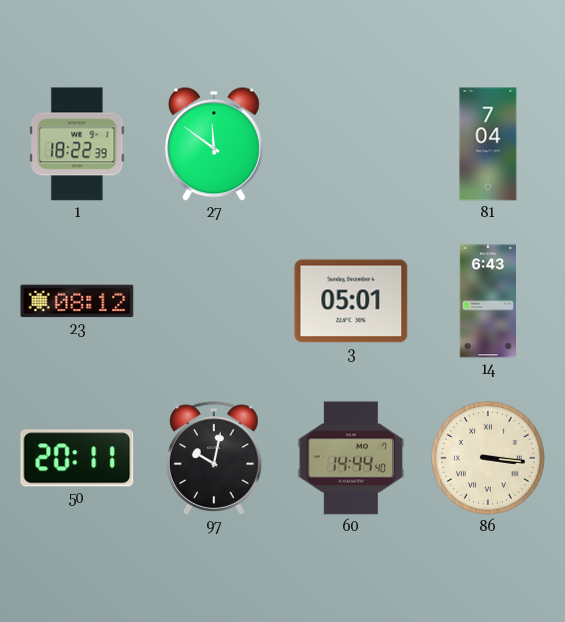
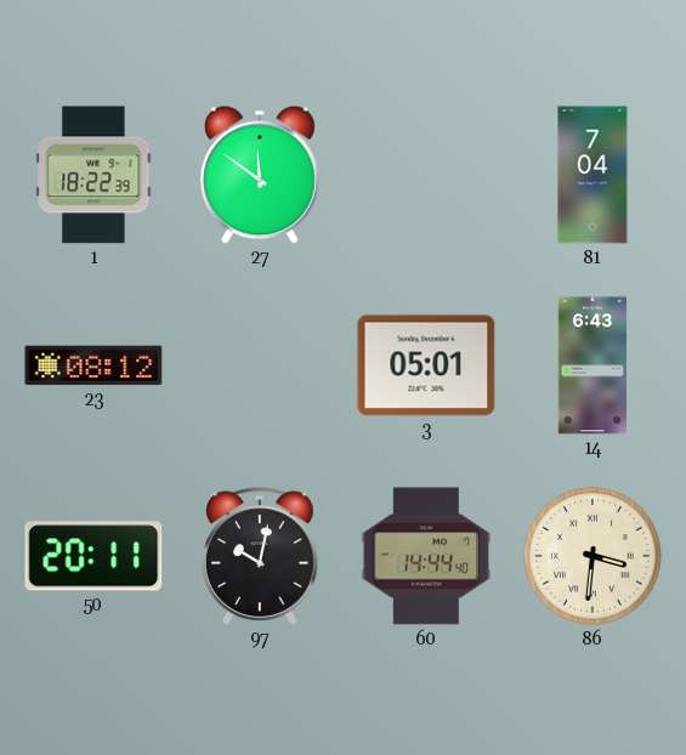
86: 3:16 -> 3:31 (593, 556)
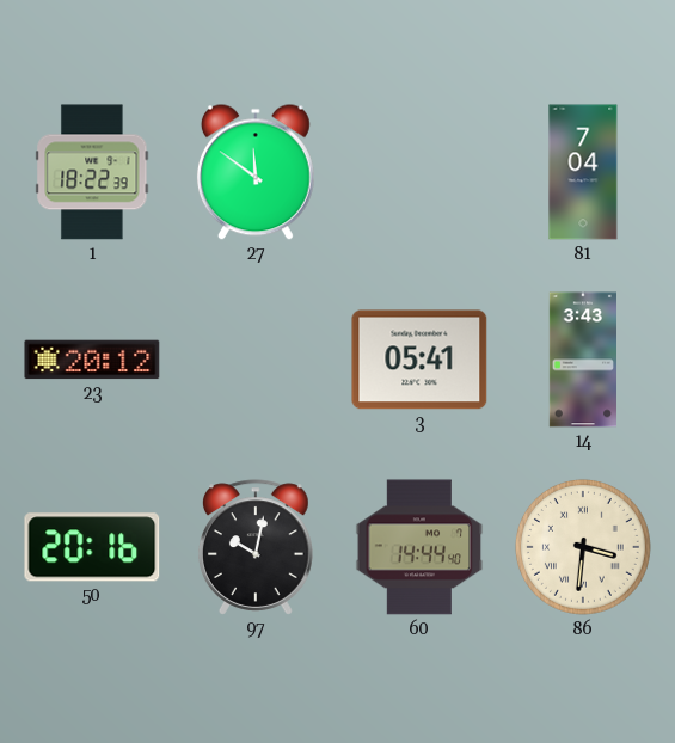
23: 08:12 -> 20:12 (92, 360)
3: 05:01 -> 05:41 (419, 360)
14: 6:43 -> 3:43 (583, 360)
50: 20:11 -> 20:16 (92, 547)
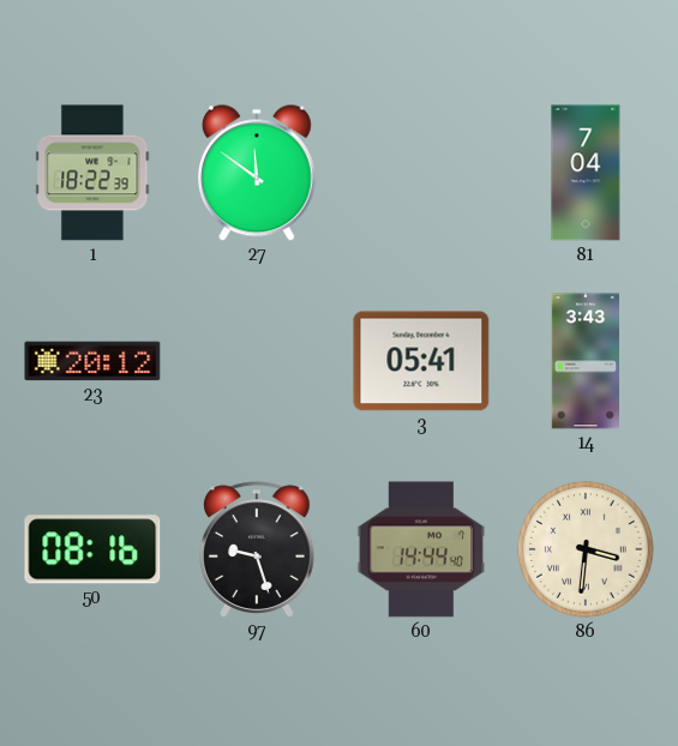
50: 20:16 -> 08:16 (92, 549)
97: 10:02 -> 9:27 (257, 549)
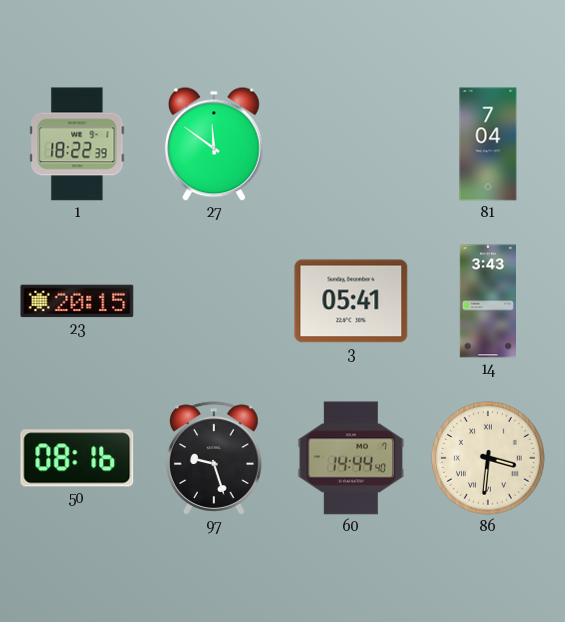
23: 20:12 -> 20:15 (77, 301)
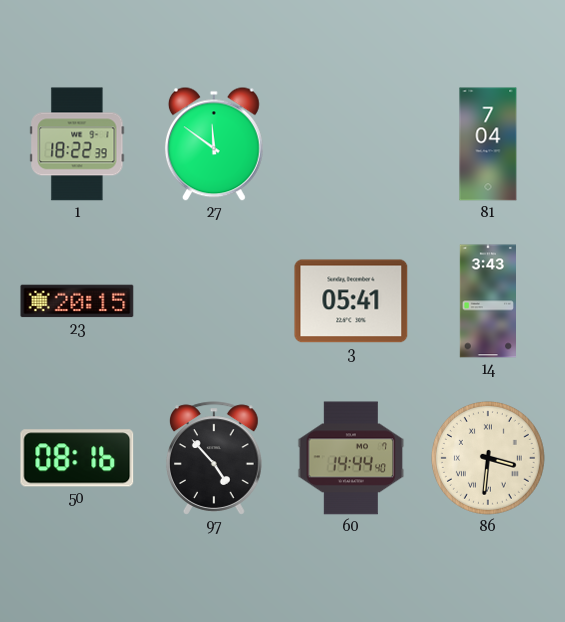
97: 9:27 -> 4:53 (214, 458)
